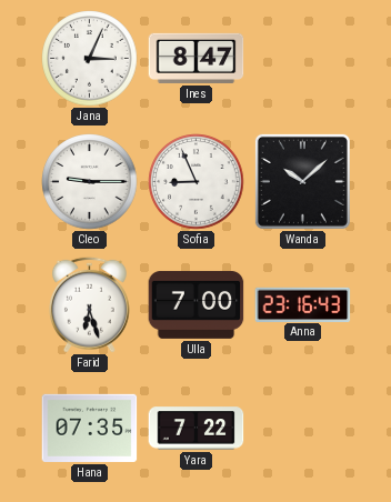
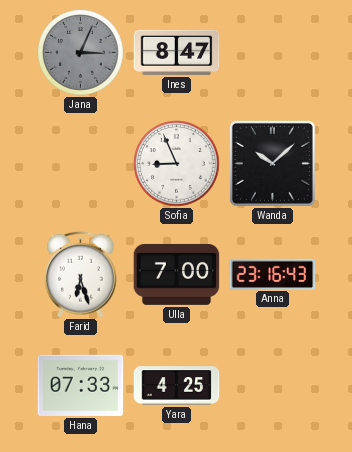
Jana dial: white -> grey (81, 53)
Cleo: 9:15 -> none (90, 182)
Hana: 07:35 -> 07:33 (81, 385)
Yara: 7:22 -> 4:25 (177, 386)
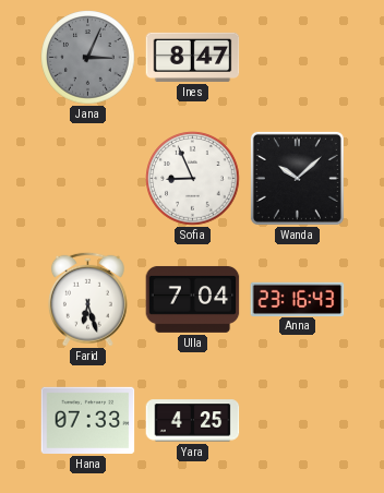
Ulla: 7:00 -> 7:04 (193, 299)
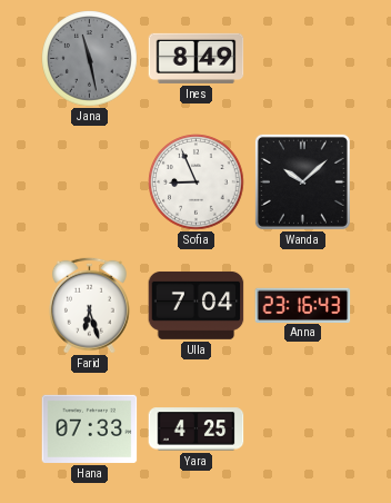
Jana: 3:04 -> 11:28 (90, 59)
Ines: 8:47 -> 8:49 (197, 58)
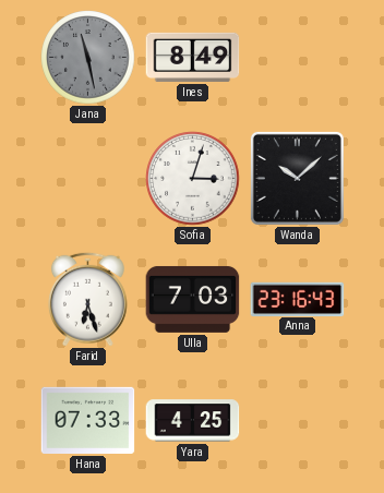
Sofia: 8:56 -> 3:03 (193, 179)
Ulla: 7:04 -> 7:03 (193, 299)
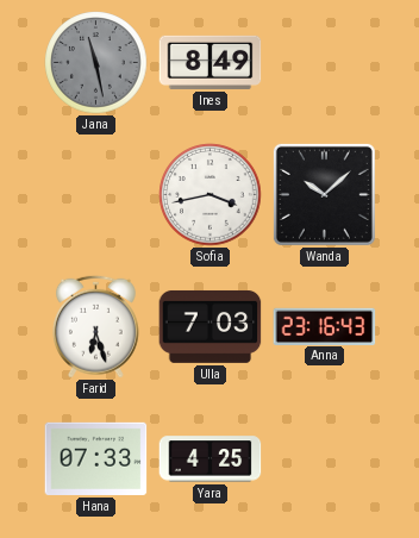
Sofia: 3:03 -> 3:43 (211, 195)
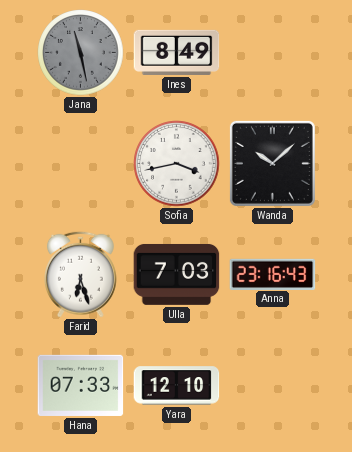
Yara: 4:25 -> 12:10 (177, 386)
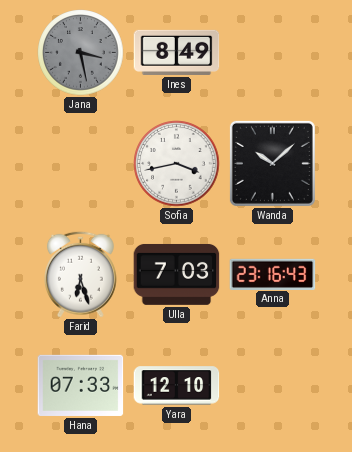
Jana: 11:28 -> 3:28 (81, 53)
